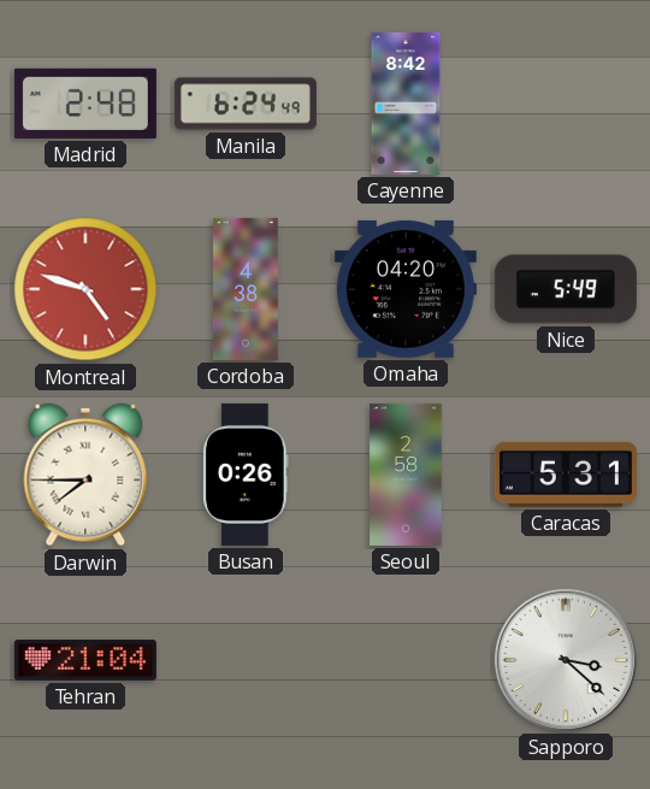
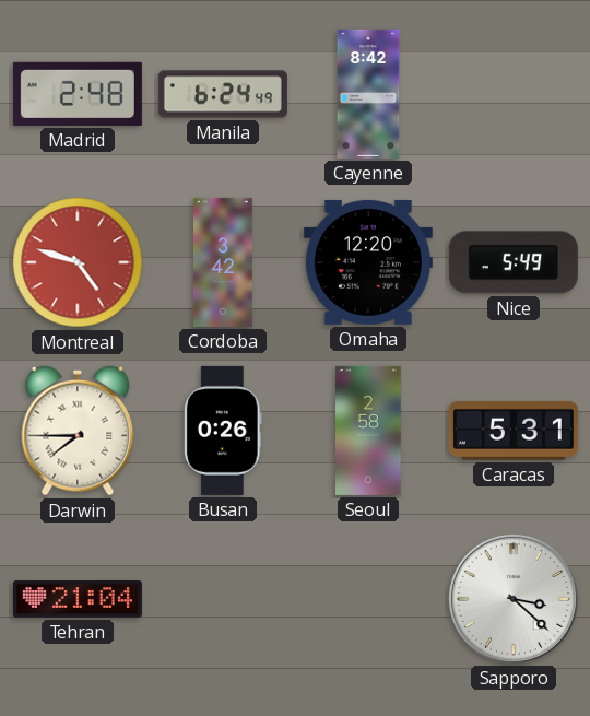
Cordoba: 4:38 -> 3:42 (223, 262)
Omaha: 04:20 -> 12:20 (368, 262)
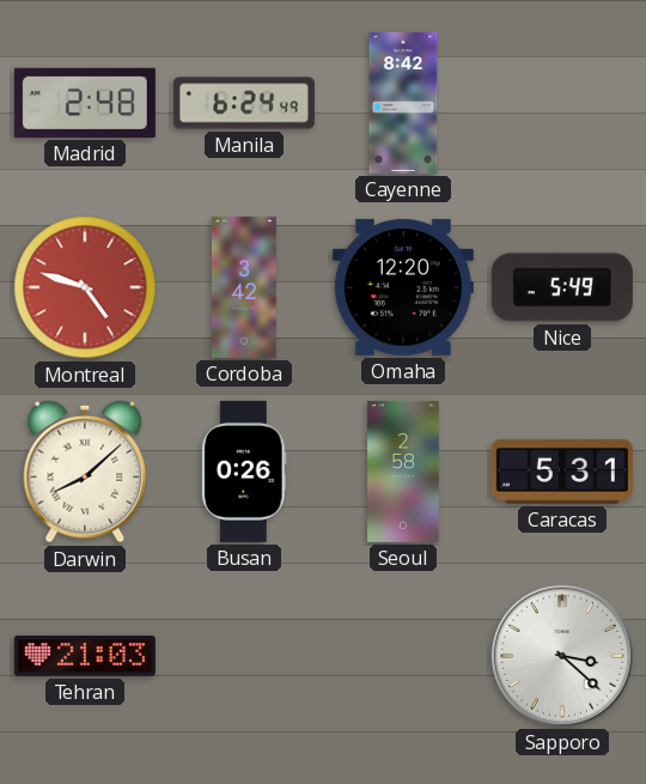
Darwin: 7:45 -> 8:08 (85, 472)
Tehran: 21:04 -> 21:03 (85, 656)
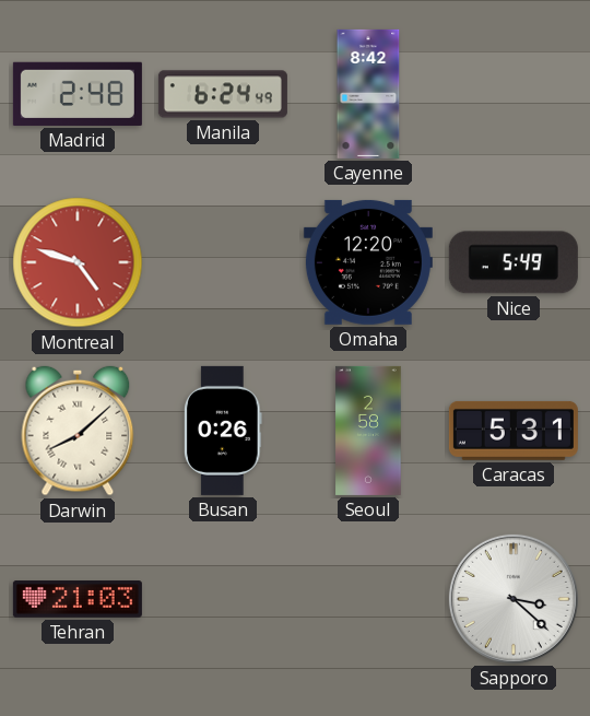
Cordoba: 3:42 -> none (244, 287)
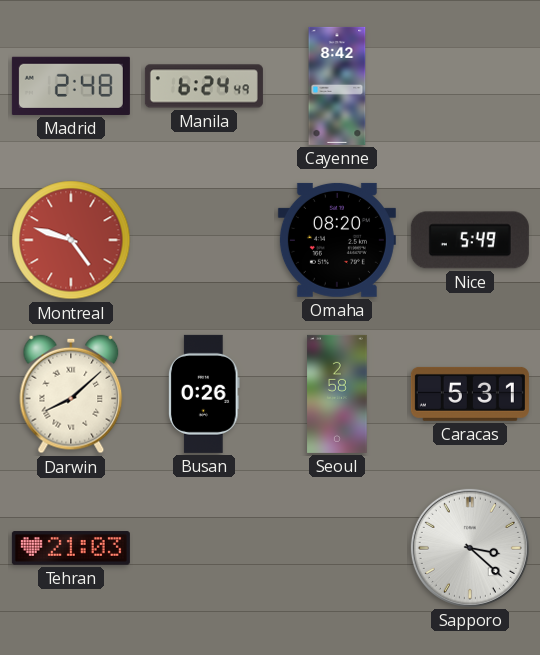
Omaha: 12:20 -> 08:20 (337, 240)
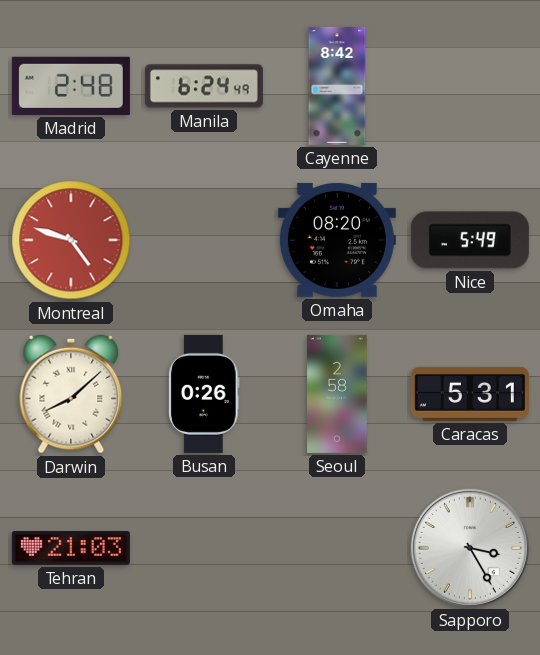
Sapporo: 3:22 -> 3:25 (470, 548)
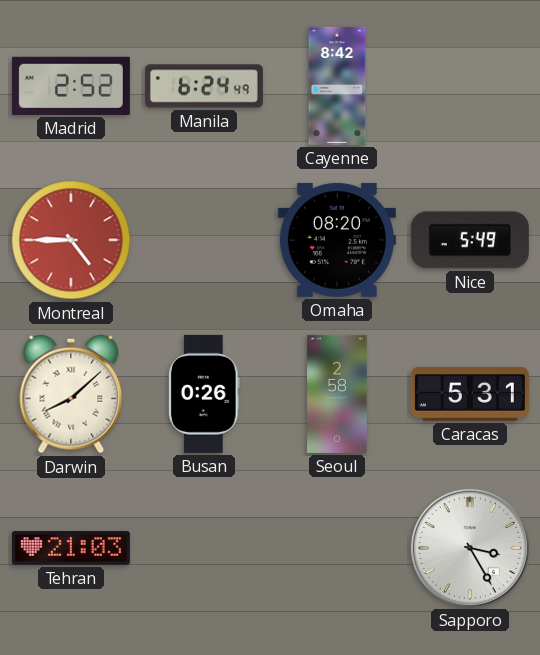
Madrid: 2:48 -> 2:52 (71, 86)
Montreal: 4:48 -> 4:45 (71, 240)
